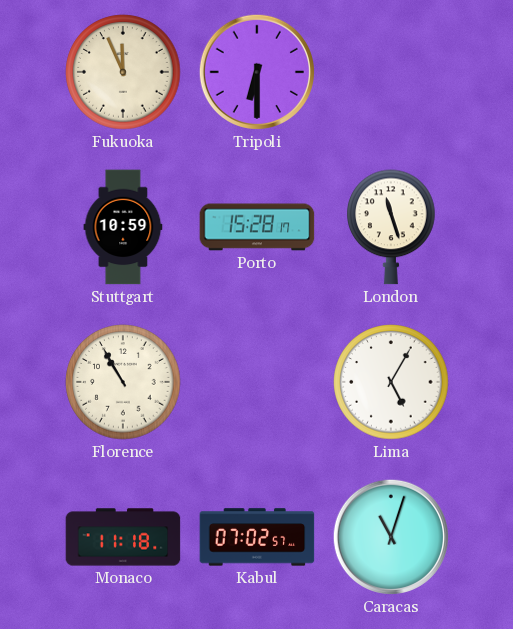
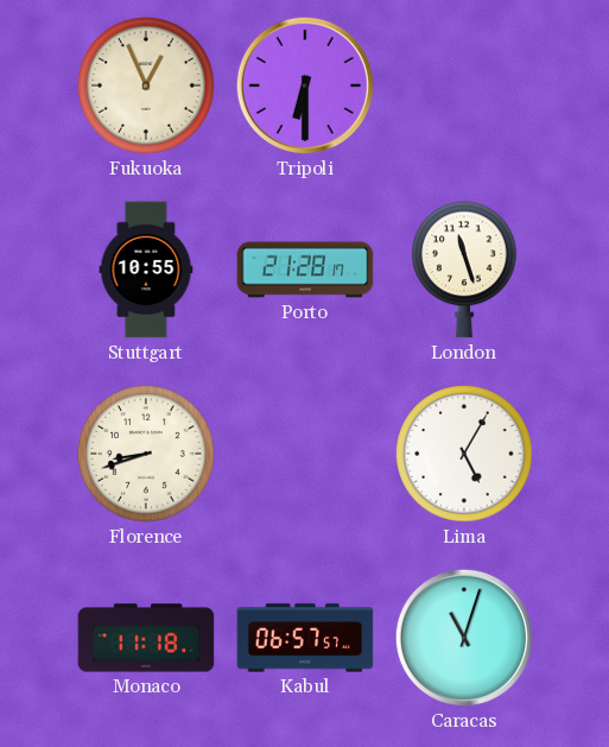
Fukuoka: 11:56 -> 12:56 (146, 86)
Stuttgart: 10:59 -> 10:55 (146, 270)
Porto: 15:28 -> 21:28 (305, 270)
Florence: 10:55 -> 8:42 (146, 454)
Kabul: 07:02 -> 06:57 (305, 638)
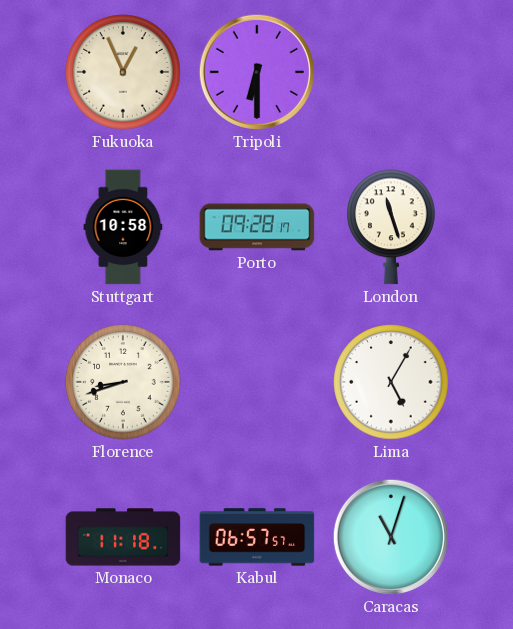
Stuttgart: 10:55 -> 10:58 (123, 227)
Porto: 21:28 -> 09:28 (257, 227)
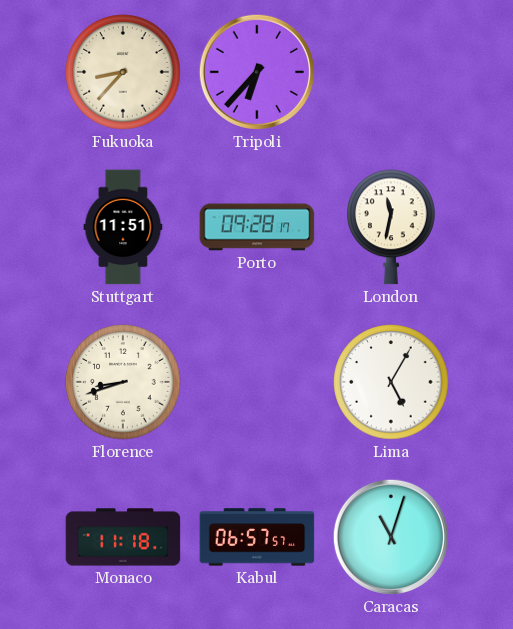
Fukuoka: 12:56 -> 8:37 (123, 72)
Tripoli: 6:30 -> 6:37 (257, 72)
Stuttgart: 10:58 -> 11:51 (123, 227)
London: 11:27 -> 11:32 (391, 227)
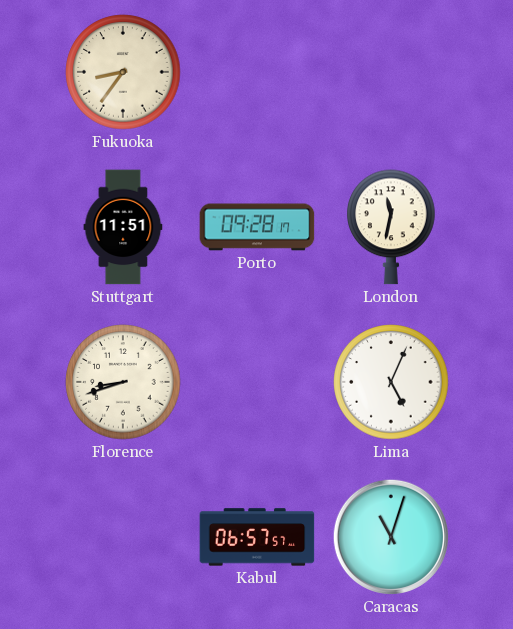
Fukuoka: 8:37 -> 8:36 (123, 72)
Tripoli: 6:37 -> none (257, 72)
Lima: 5:05 -> 5:04 (391, 382)
Monaco: 11:18 -> none (123, 537)
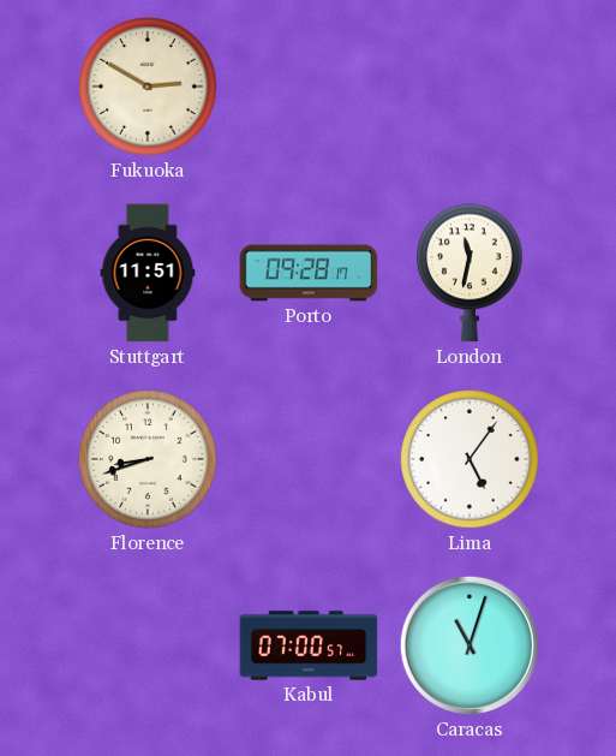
Fukuoka: 8:36 -> 2:50 (148, 87)
Lima: 5:04 -> 5:06 (470, 459)
Kabul: 06:57 -> 07:00 (309, 645)
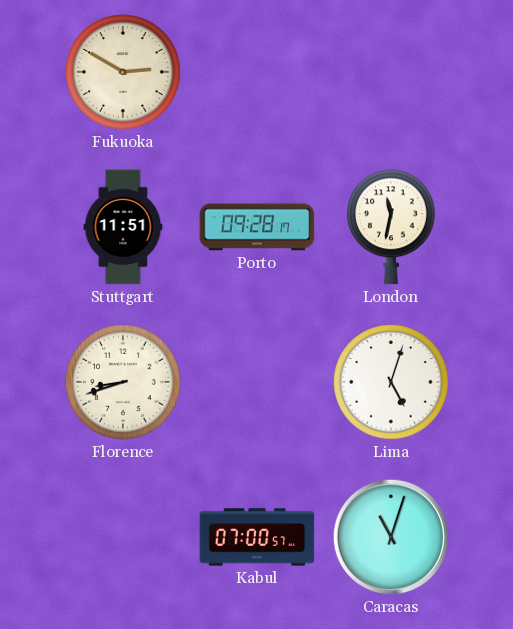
Lima: 5:06 -> 5:03 (391, 382)
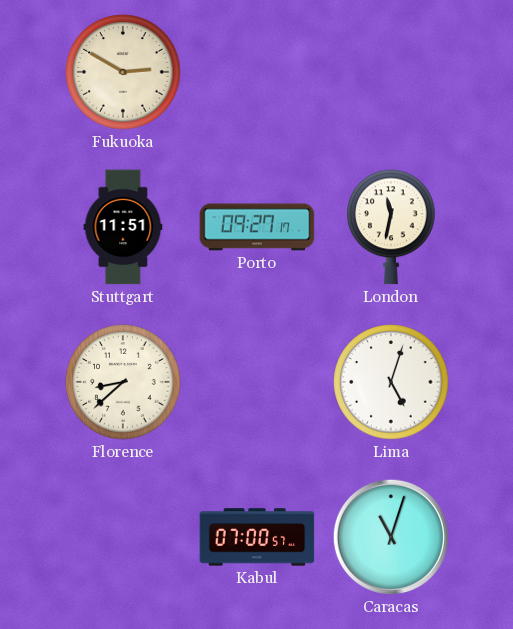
Porto: 09:28 -> 09:27 (257, 227)
Florence: 8:42 -> 8:38 (123, 382)
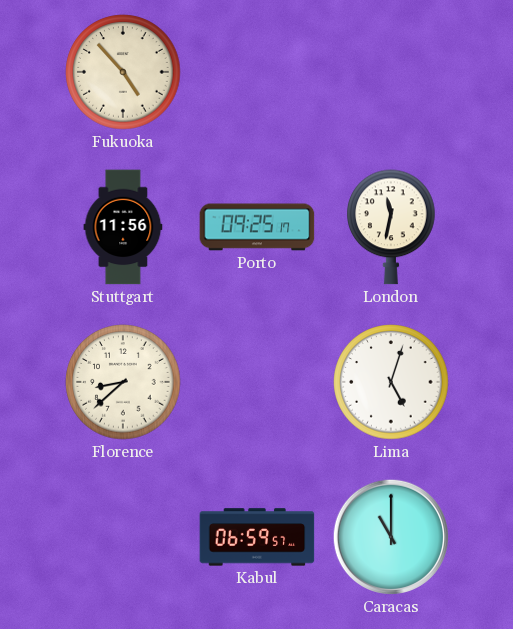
Fukuoka: 2:50 -> 4:53 (123, 72)
Stuttgart: 11:51 -> 11:56 (123, 227)
Porto: 09:27 -> 09:25 (257, 227)
Kabul: 07:00 -> 06:59 (257, 537)
Caracas: 11:03 -> 11:00 (391, 537)
